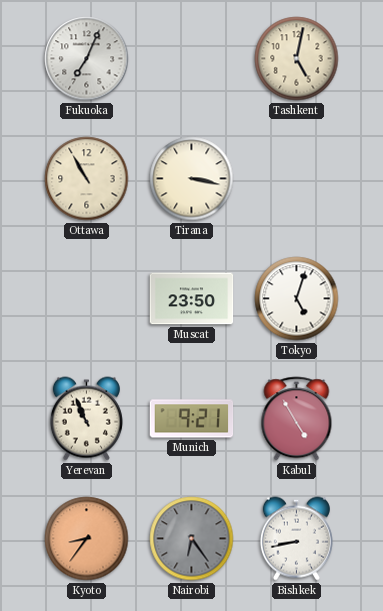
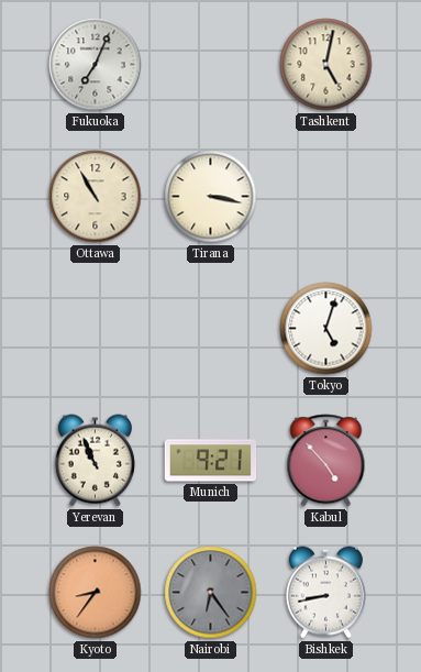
Muscat: 23:50 -> none (192, 299)
Kabul: 4:55 -> 4:53 (326, 461)
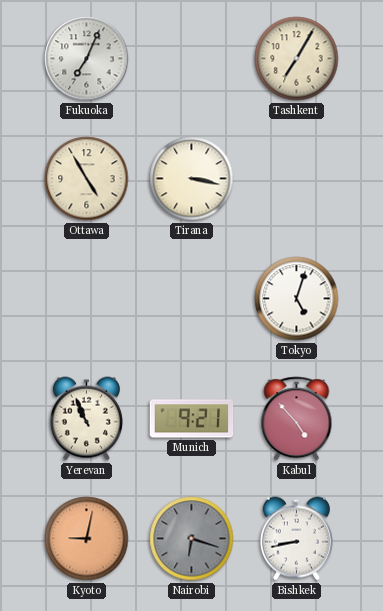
Tashkent: 5:02 -> 7:05 (297, 59)
Ottawa: 10:55 -> 4:55 (87, 179)
Kyoto: 8:36 -> 9:02 (87, 539)
Nairobi: 6:24 -> 6:18 (192, 539)
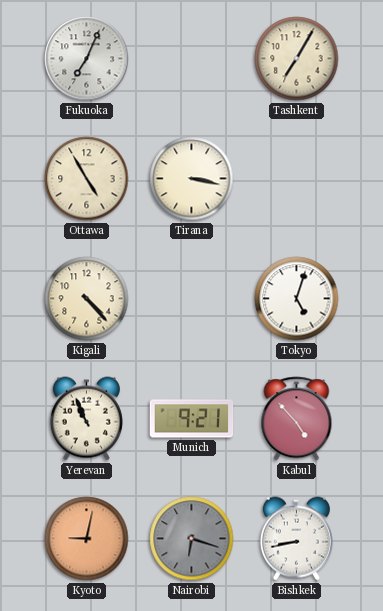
Kigali: none -> 4:23 (87, 299)
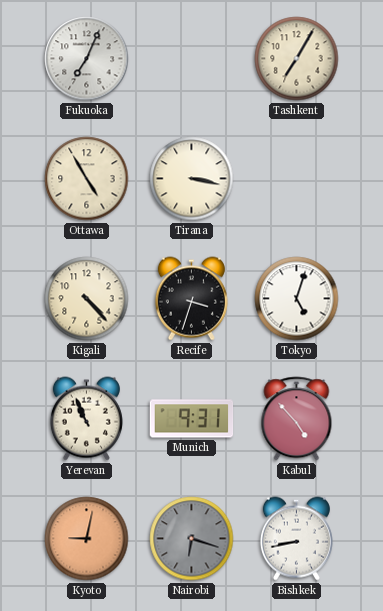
Recife: none -> 3:33 (191, 299)
Munich: 9:21 -> 9:31 (192, 419)
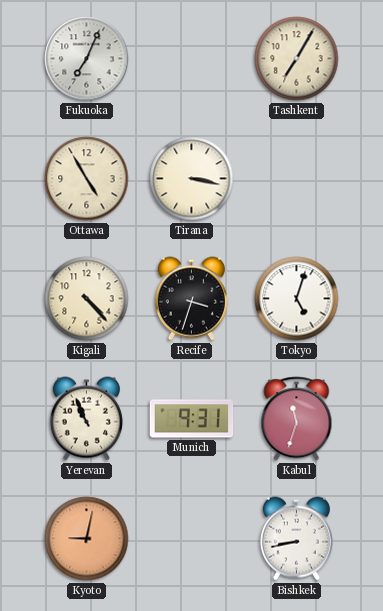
Kabul: 4:53 -> 11:33 (297, 419)
Nairobi: 6:18 -> none (192, 539)
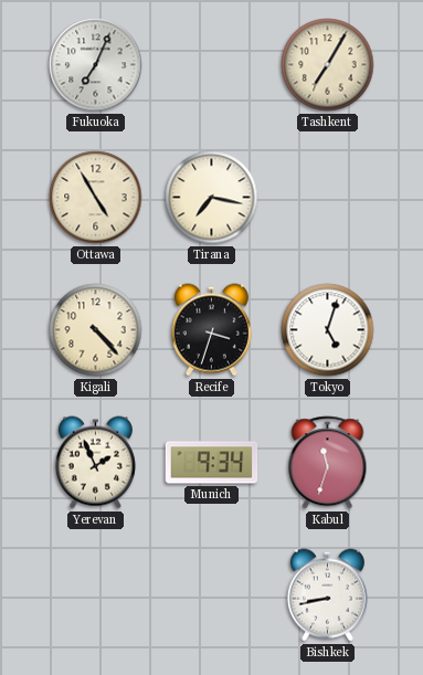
Tirana: 3:17 -> 7:17 (212, 198)
Yerevan: 10:56 -> 1:56 (95, 463)
Munich: 9:31 -> 9:34 (212, 463)
Kyoto: 9:02 -> none (87, 539)
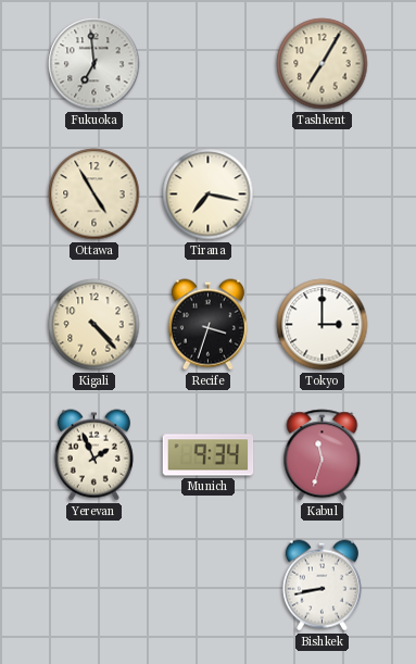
Fukuoka: 7:04 -> 6:59 (94, 64)
Tokyo: 5:03 -> 3:00 (323, 325)
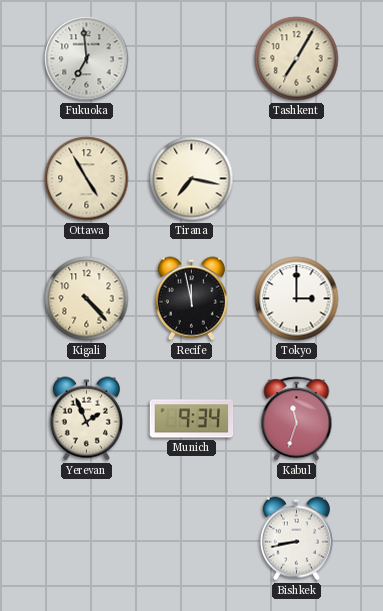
Recife: 3:33 -> 11:58 (191, 299)
